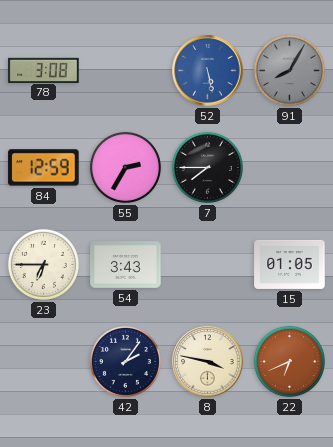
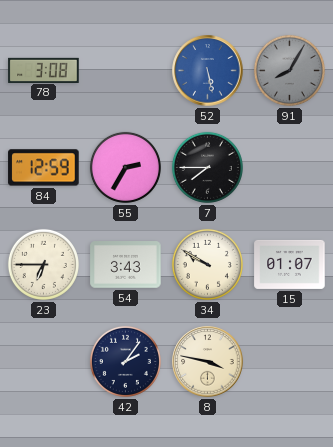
34: none -> 9:50 (207, 264)
15: 01:05 -> 01:07 (290, 264)
22: 6:41 -> none (289, 361)
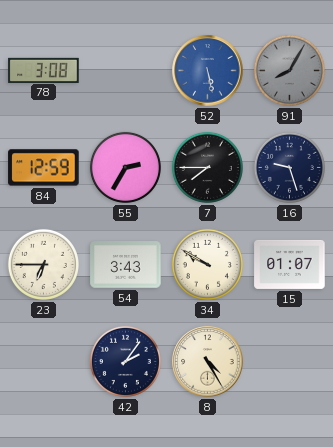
16: none -> 9:27 (289, 167)
8: 3:47 -> 4:25 (208, 362)
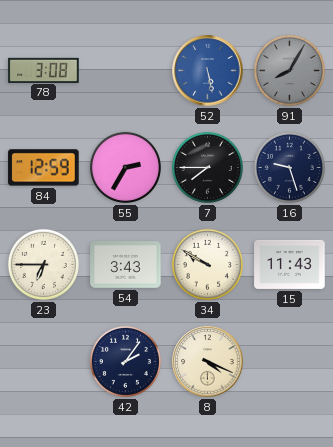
15: 01:07 -> 11:43 (290, 264)
8: 4:25 -> 4:19 (208, 362)
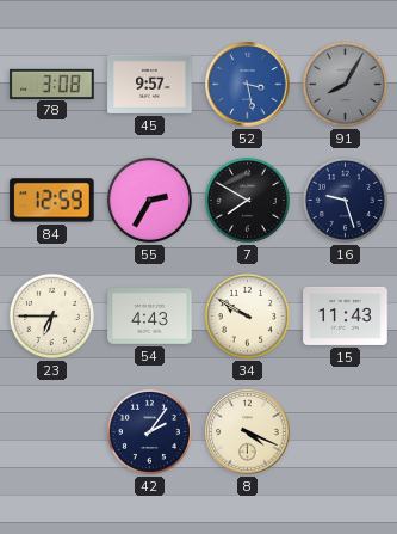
45: none -> 9:57 (150, 84)
52: 5:28 -> 3:28 (248, 85)
7: 7:45 -> 7:50 (247, 200)
54: 3:43 -> 4:43 (150, 317)
